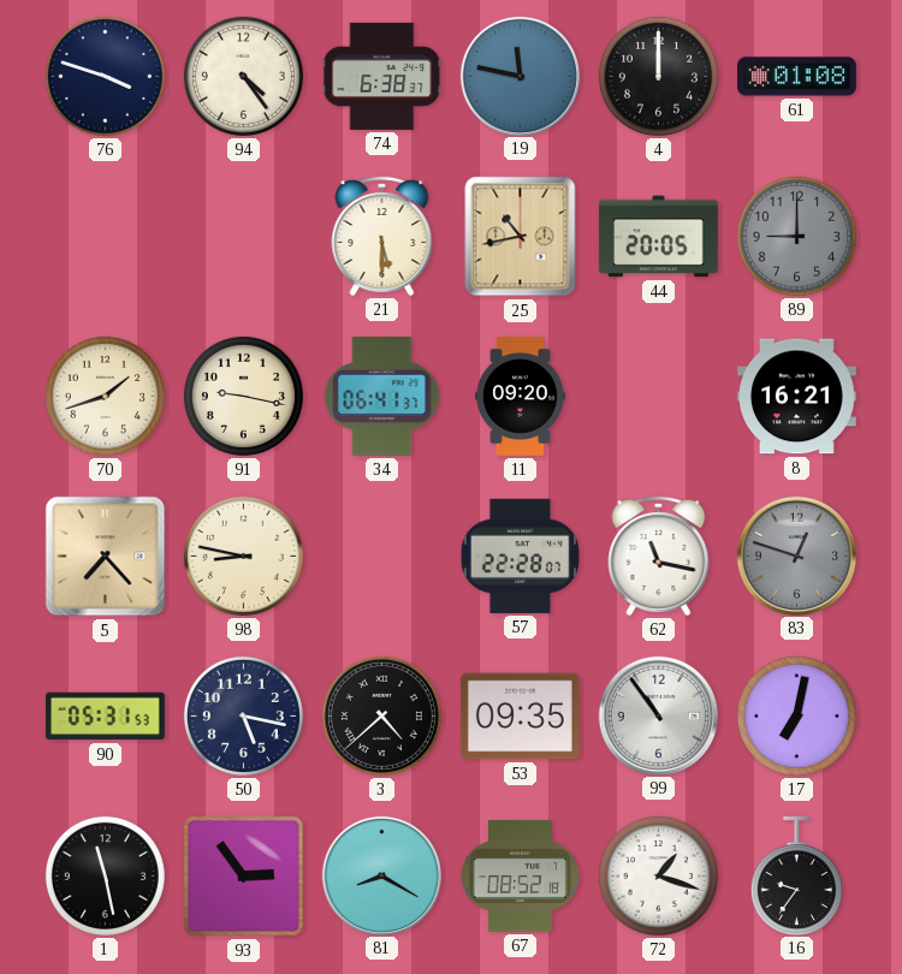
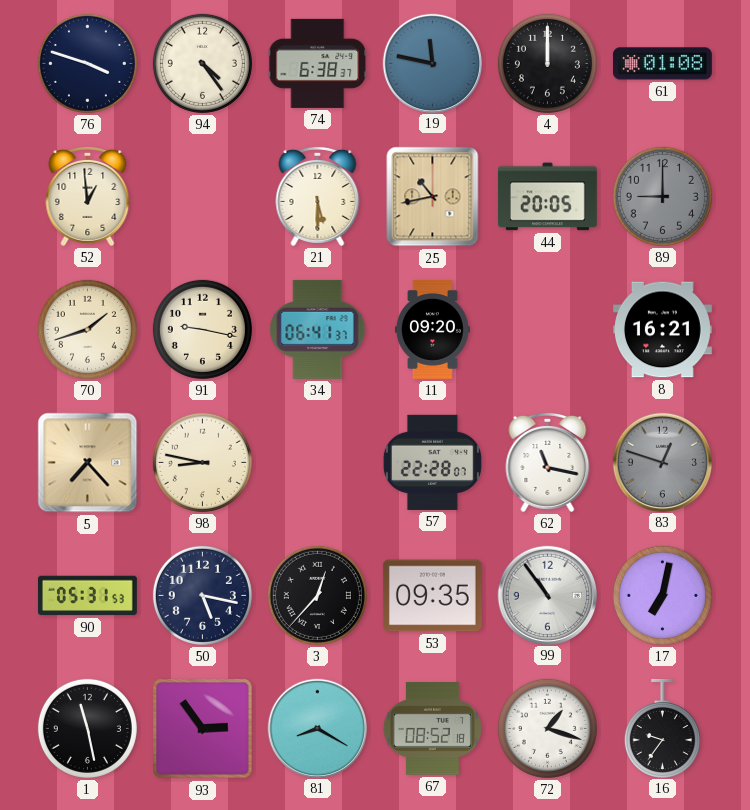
52: none -> 12:59 (88, 196)
3: 4:38 -> 12:37 (317, 595)
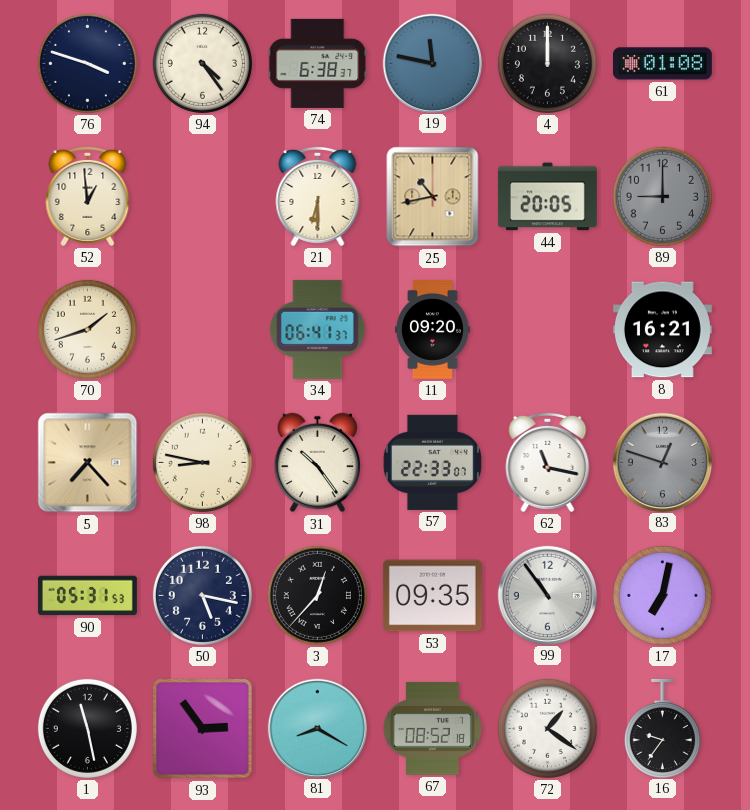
21: 5:30 -> 6:30 (318, 196)
91: 9:17 -> none (202, 329)
31: none -> 10:24 (318, 463)
57: 22:28 -> 22:33 (432, 462)
72: 1:18 -> 1:21 (547, 728)
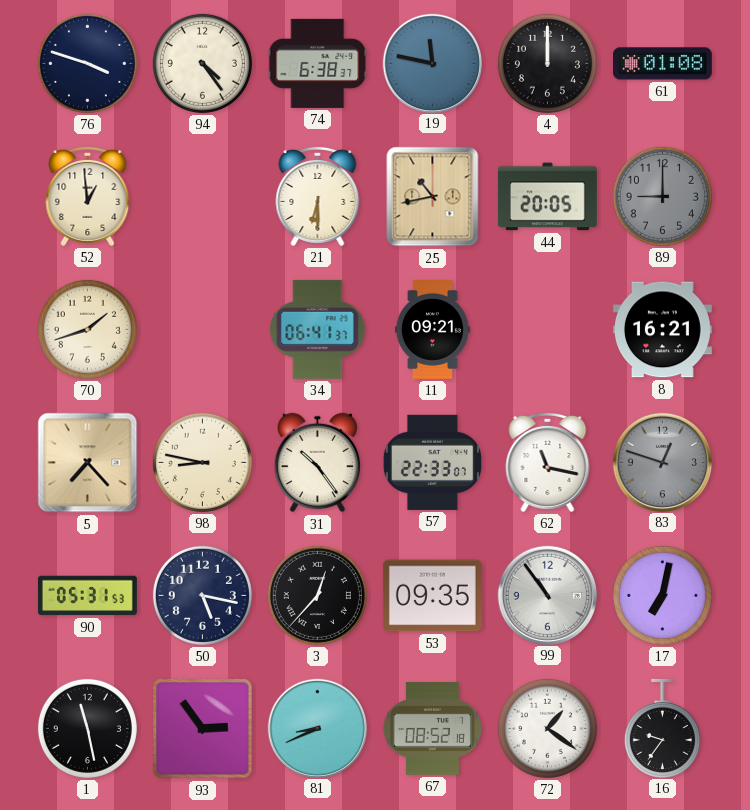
11: 09:20 -> 09:21 (432, 329)
81: 8:20 -> 8:41 (317, 728)
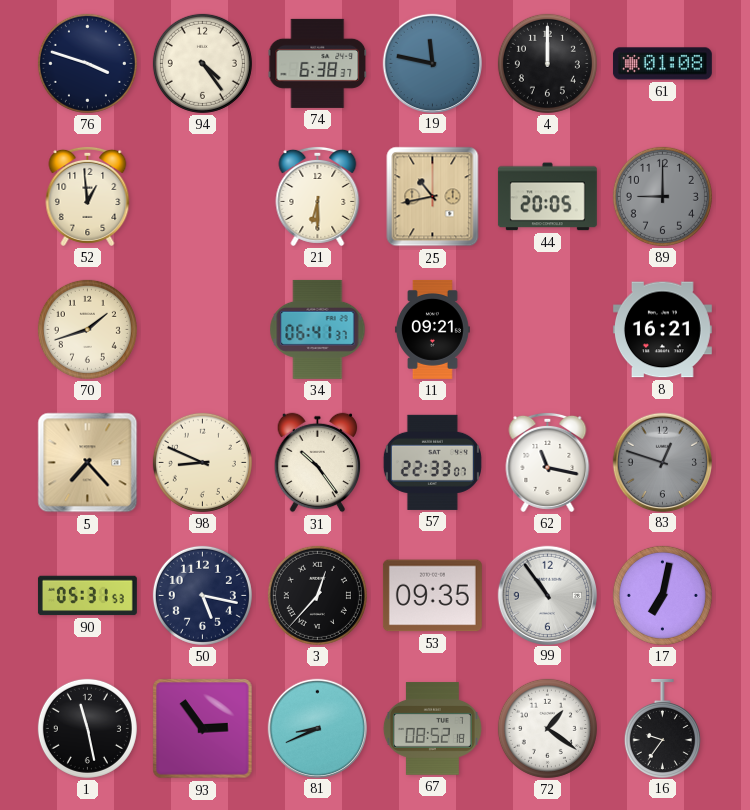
98: 8:47 -> 8:49 (202, 462)
